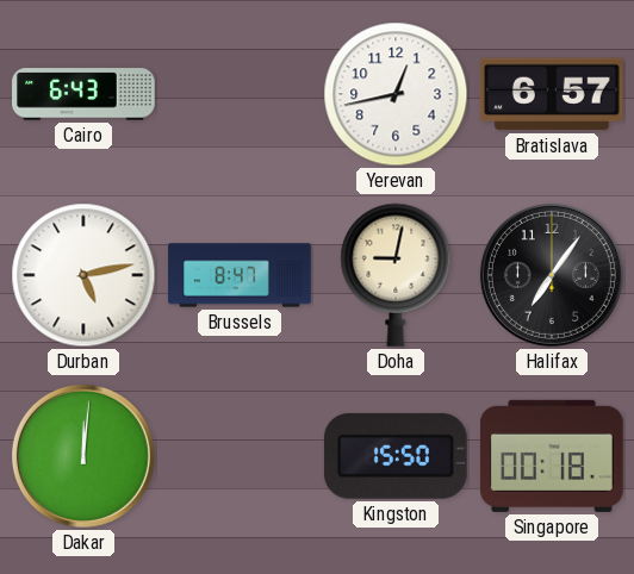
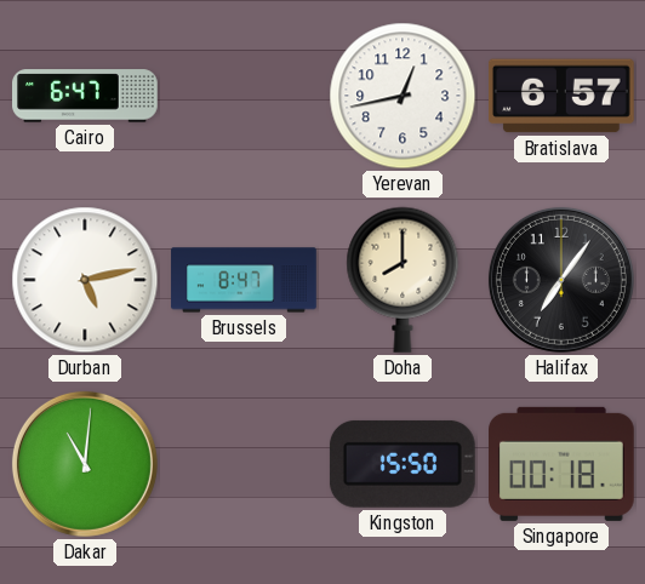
Cairo: 6:43 -> 6:47 (86, 96)
Doha: 9:02 -> 8:00 (403, 280)
Dakar: 12:01 -> 11:01 (85, 464)
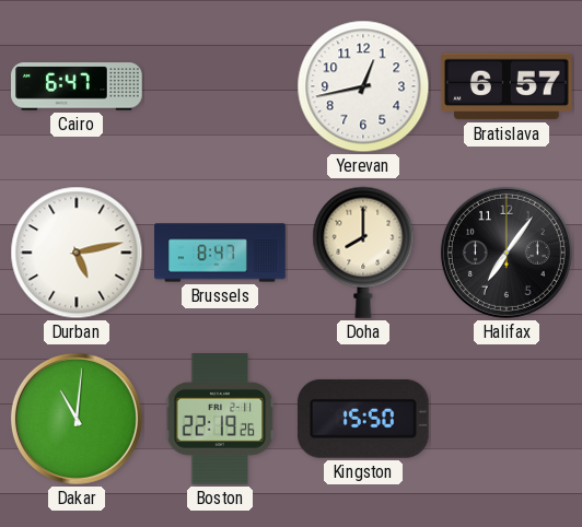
Boston: none -> 22:19 (220, 420)
Singapore: 00:18 -> none (563, 464)
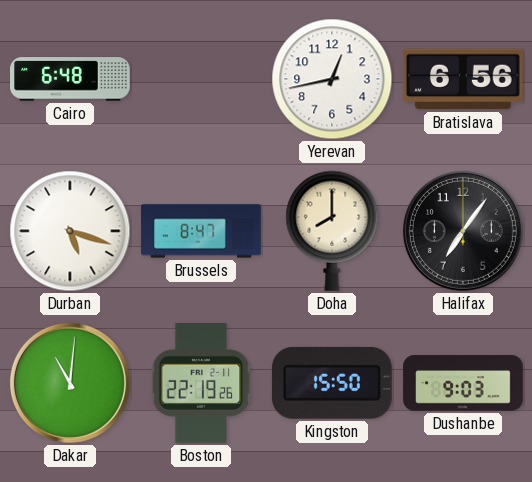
Cairo: 6:47 -> 6:48 (71, 79)
Bratislava: 6:57 -> 6:56 (464, 79)
Durban: 5:13 -> 5:18 (70, 231)
Dushanbe: none -> 9:03 (463, 383)
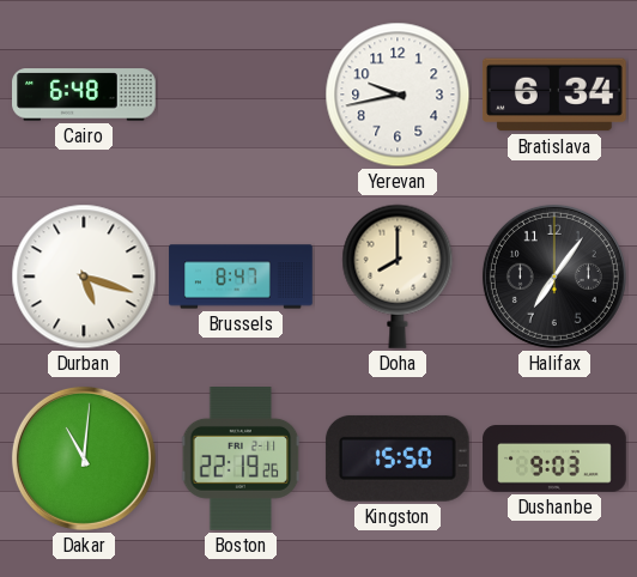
Yerevan: 12:43 -> 9:43 (398, 95)
Bratislava: 6:56 -> 6:34 (556, 95)
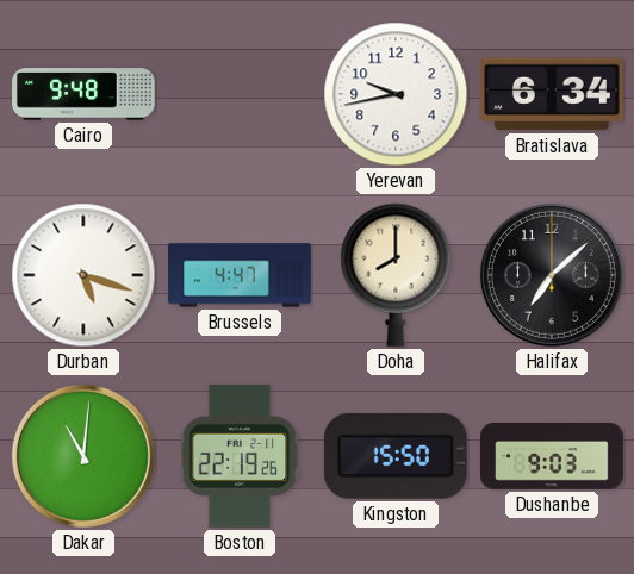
Cairo: 6:48 -> 9:48 (85, 94)
Brussels: 8:47 -> 4:47 (240, 275)
Halifax: 7:06 -> 7:08 (552, 275)
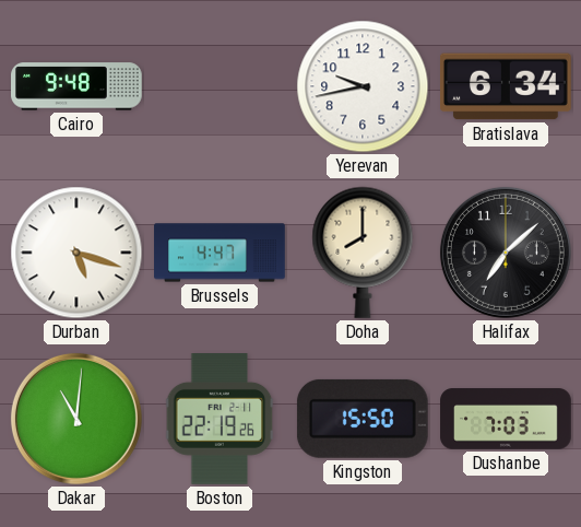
Dushanbe: 9:03 -> 7:03 (506, 419)
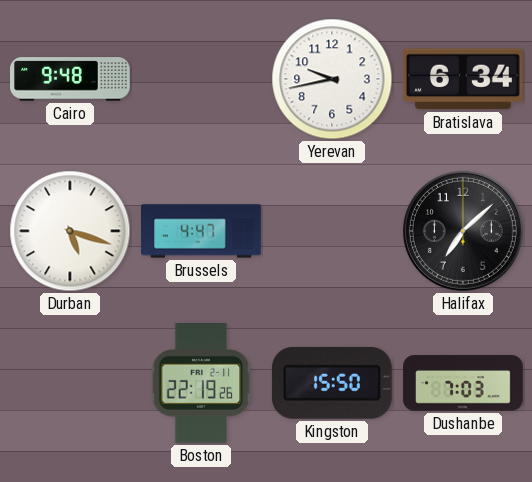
Doha: 8:00 -> none (363, 253)
Dakar: 11:01 -> none (76, 419)
